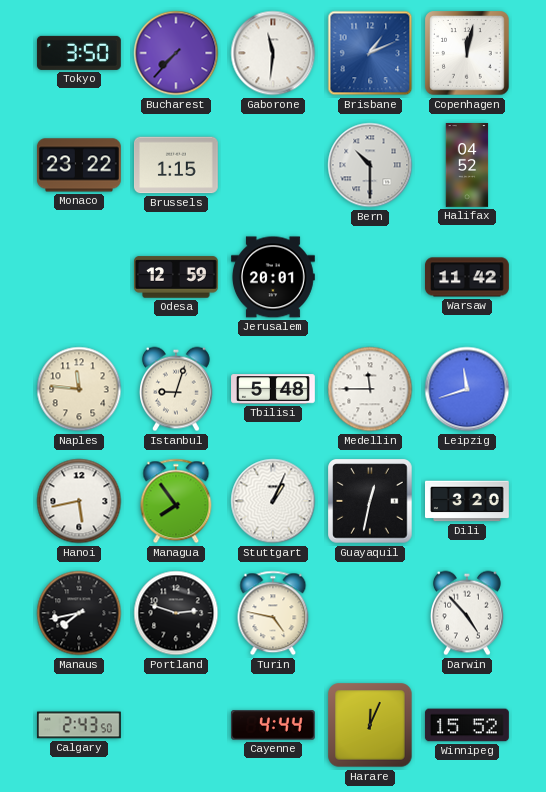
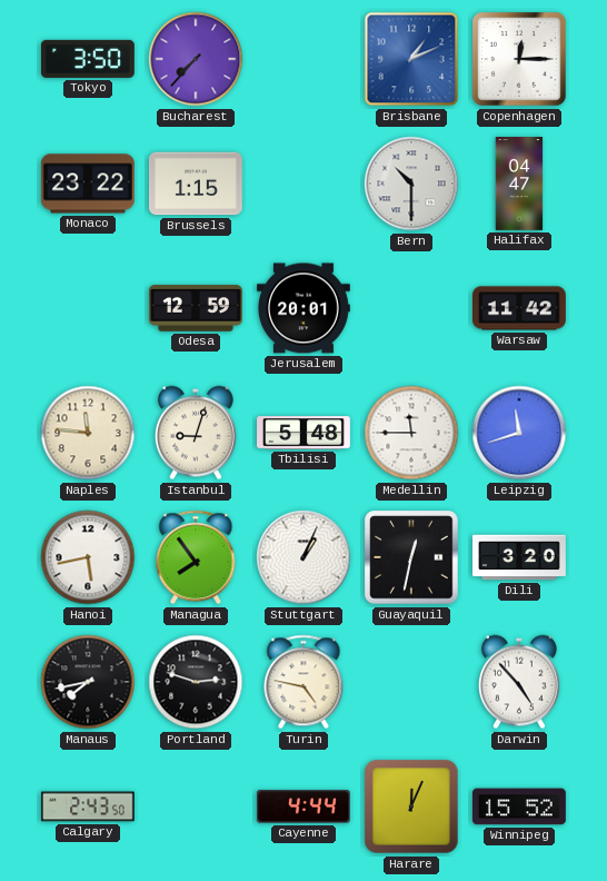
Gaborone: 11:31 -> none (273, 53)
Copenhagen: 12:02 -> 12:15 (519, 59)
Halifax: 04:52 -> 04:47 (519, 185)
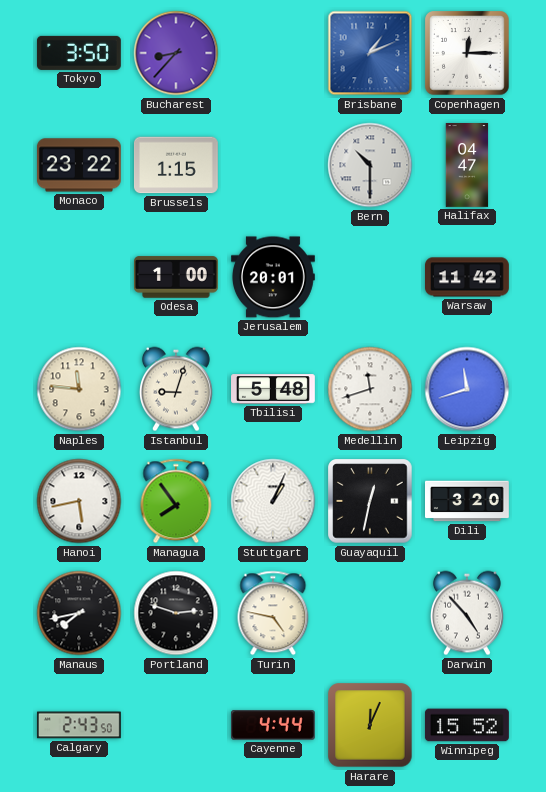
Bucharest: 7:37 -> 8:37 (176, 53)
Odesa: 12:59 -> 1:00 (177, 277)
Medellin: 11:45 -> 11:42 (370, 389)
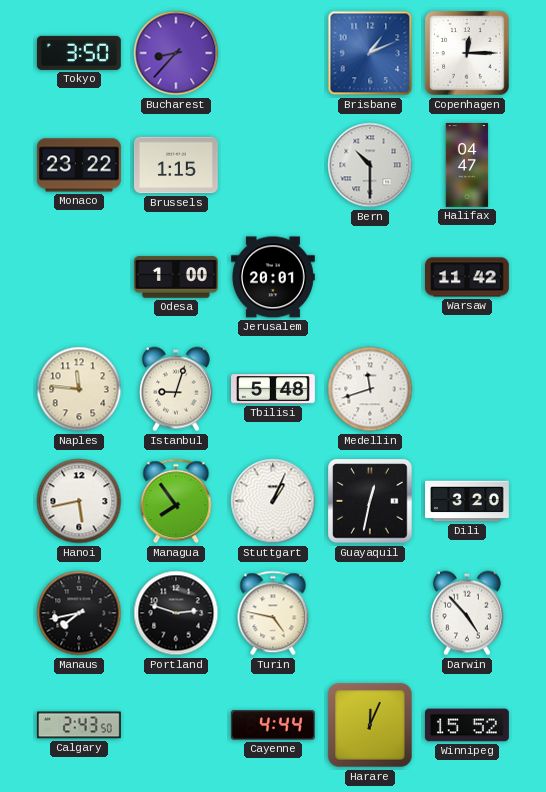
Leipzig: 11:42 -> none (467, 389)
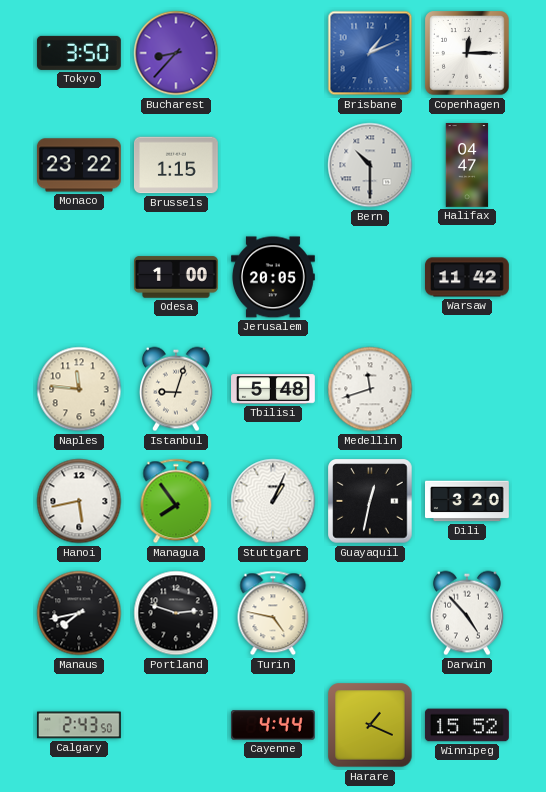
Jerusalem: 20:01 -> 20:05 (273, 277)
Harare: 12:04 -> 1:19 (370, 725)
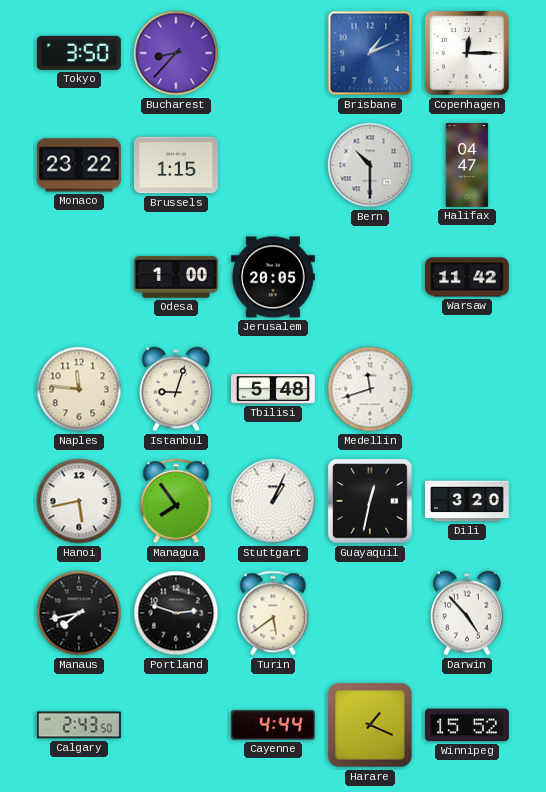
Turin: 4:47 -> 5:39 (273, 613)
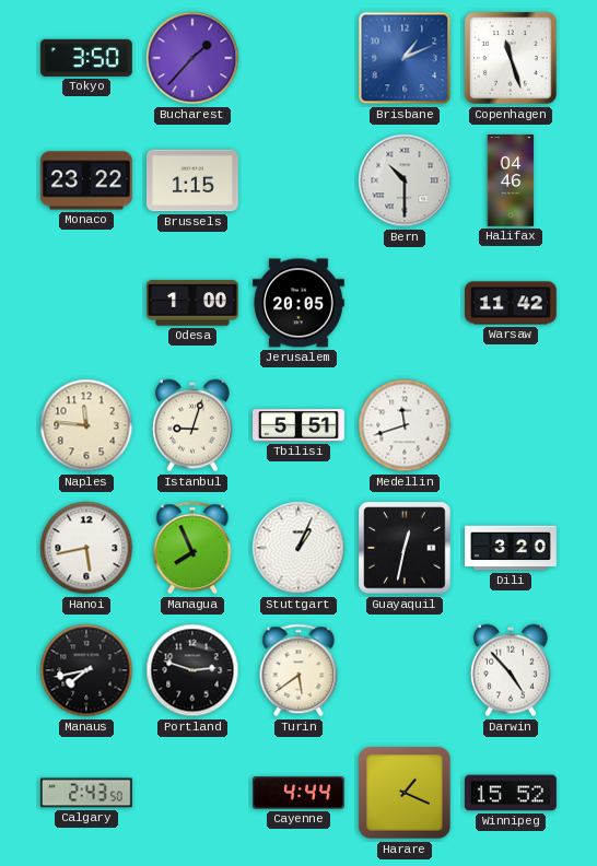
Bucharest: 8:37 -> 1:37 (192, 58)
Copenhagen: 12:15 -> 11:27 (511, 58)
Halifax: 04:47 -> 04:46 (511, 182)
Tbilisi: 5:48 -> 5:51 (300, 425)
Managua: 7:54 -> 7:56 (192, 548)
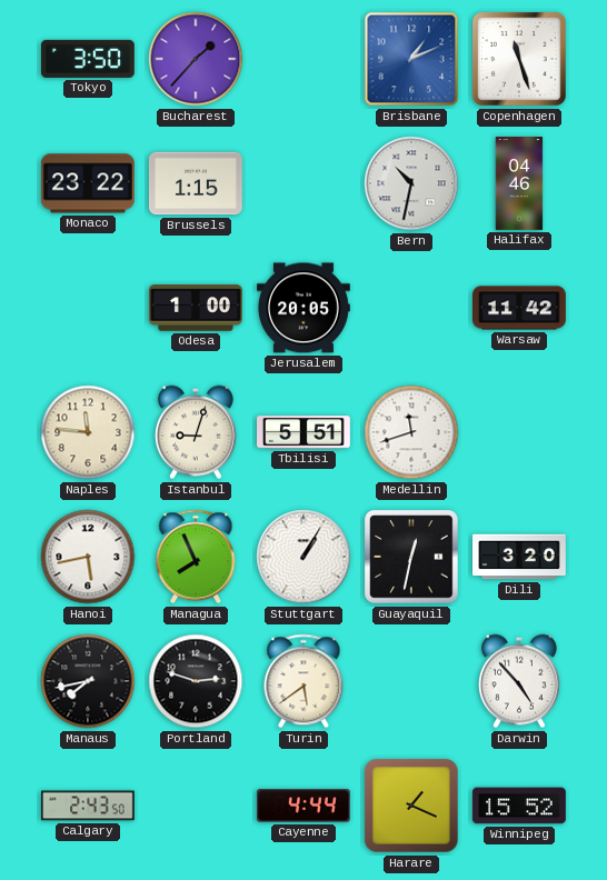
Bern: 10:30 -> 10:32 (411, 183)
Stuttgart: 1:04 -> 1:05 (303, 557)
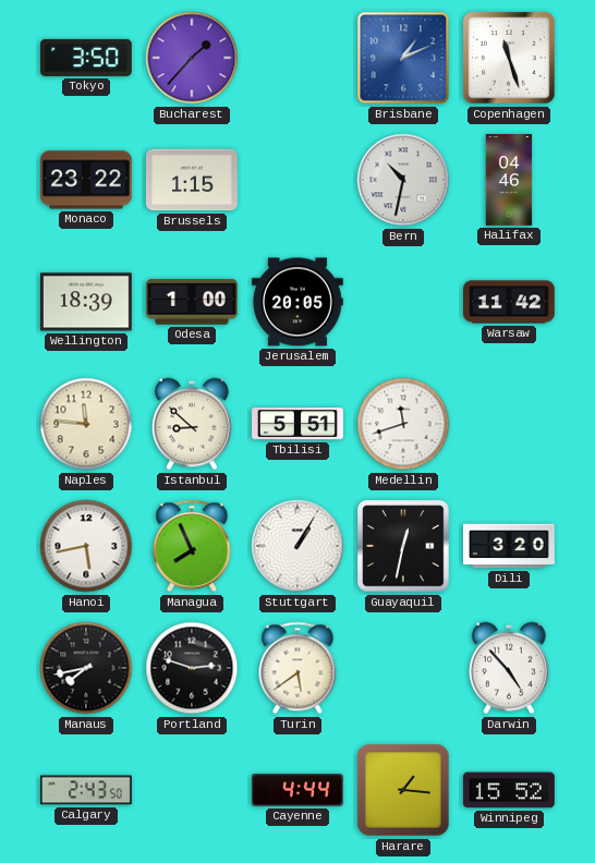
Wellington: none -> 18:39 (86, 302)
Istanbul: 9:03 -> 8:52 (192, 424)
Harare: 1:19 -> 1:16 (403, 790)
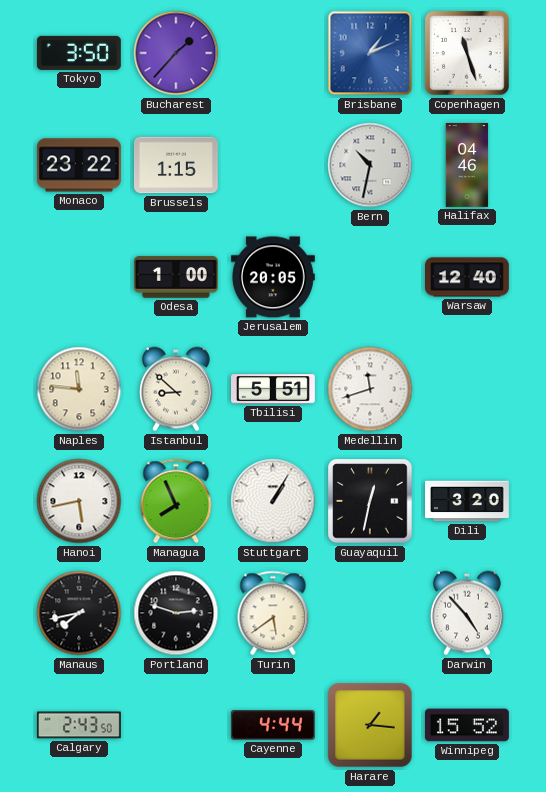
Wellington: 18:39 -> none (86, 302)
Warsaw: 11:42 -> 12:40 (468, 277)
